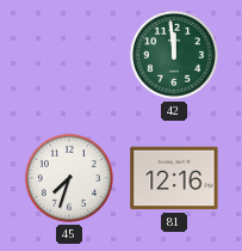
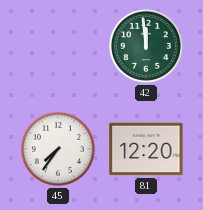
45: 7:33 -> 7:36 (58, 149)
81: 12:16 -> 12:20 (146, 149)
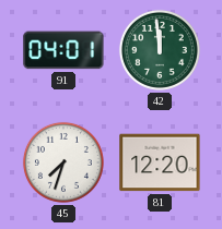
91: none -> 04:01 (63, 50)
45: 7:36 -> 7:33 (63, 162)
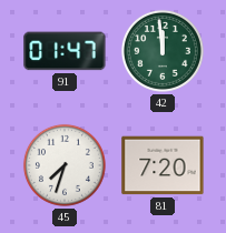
91: 04:01 -> 01:47 (65, 51)
81: 12:20 -> 7:20 (163, 165)
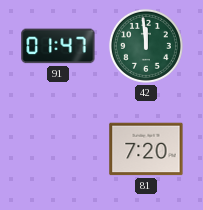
45: 7:33 -> none (65, 165)
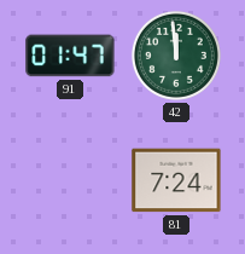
81: 7:20 -> 7:24 (176, 180)
